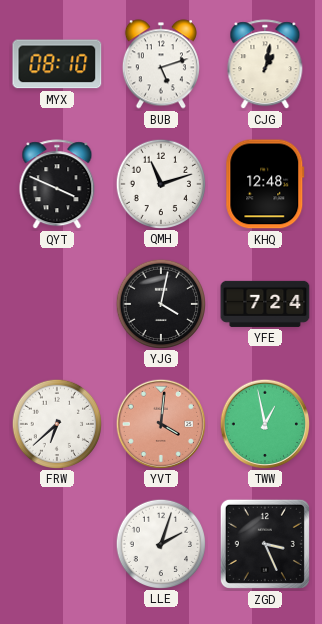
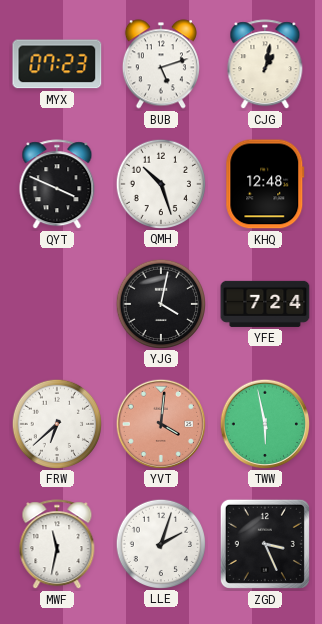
MYX: 08:10 -> 07:23 (57, 64)
QMH: 11:12 -> 10:27 (160, 183)
TWW: 12:58 -> 5:58 (264, 423)
MWF: none -> 11:32 (57, 545)
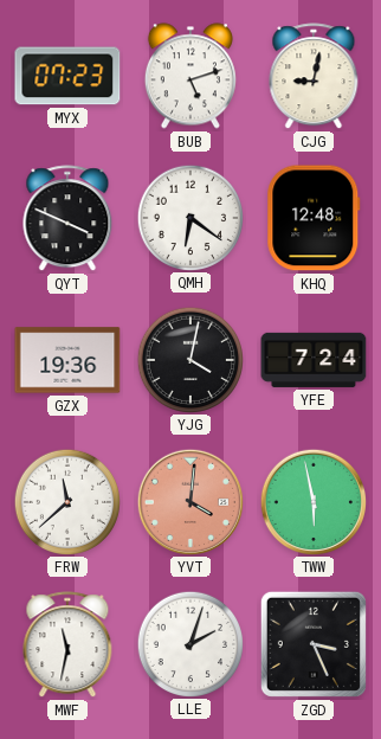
CJG: 1:02 -> 9:02 (314, 77)
QMH: 10:27 -> 6:21 (189, 217)
GZX: none -> 19:36 (67, 360)
FRW: 6:38 -> 11:38 (66, 501)
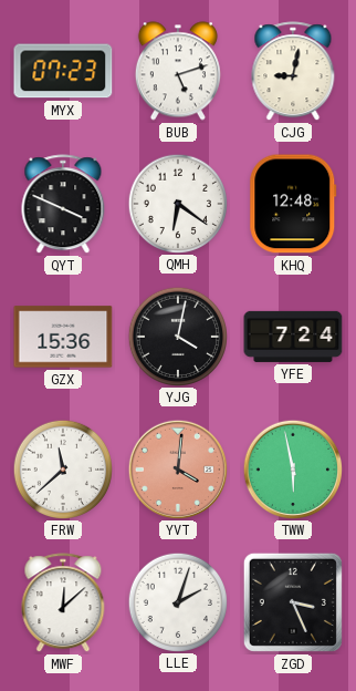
GZX: 19:36 -> 15:36 (63, 337)
MWF: 11:32 -> 12:08 (63, 604)
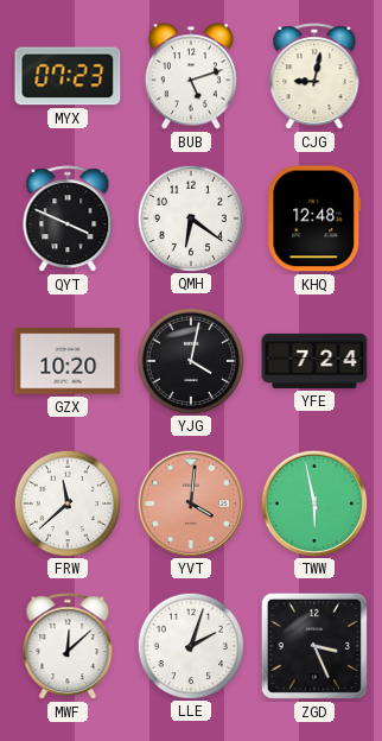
GZX: 15:36 -> 10:20 (68, 361)
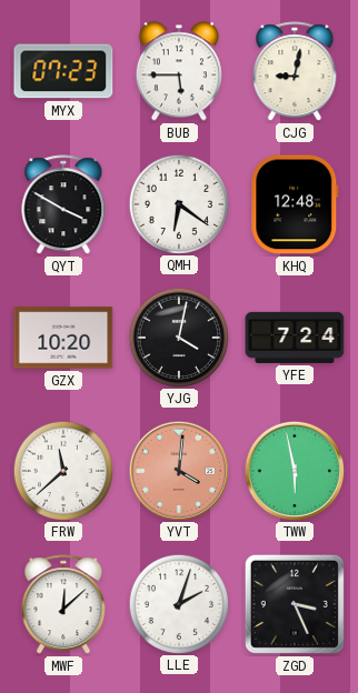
BUB: 5:12 -> 5:45 (179, 71)
QYT: 3:49 -> 3:50 (63, 205)
